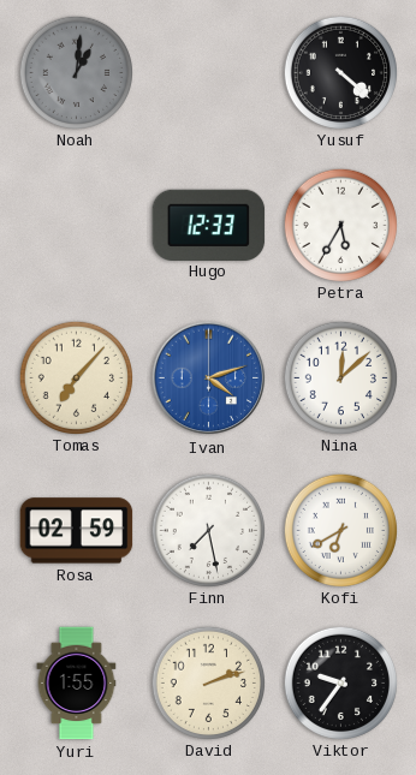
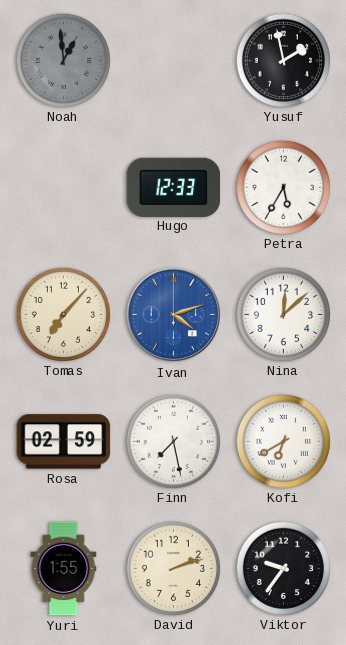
Noah: 1:01 -> 12:59 (63, 60)
Yusuf: 4:22 -> 1:58 (283, 60)
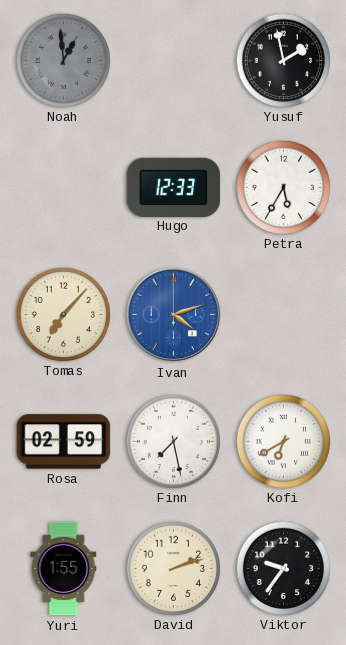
Nina: 12:08 -> none (283, 314)
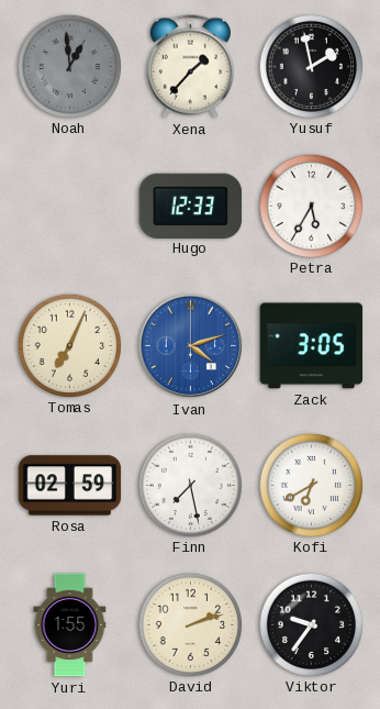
Xena: none -> 1:37 (190, 67)
Tomas: 7:07 -> 7:04 (69, 345)
Zack: none -> 3:05 (312, 346)
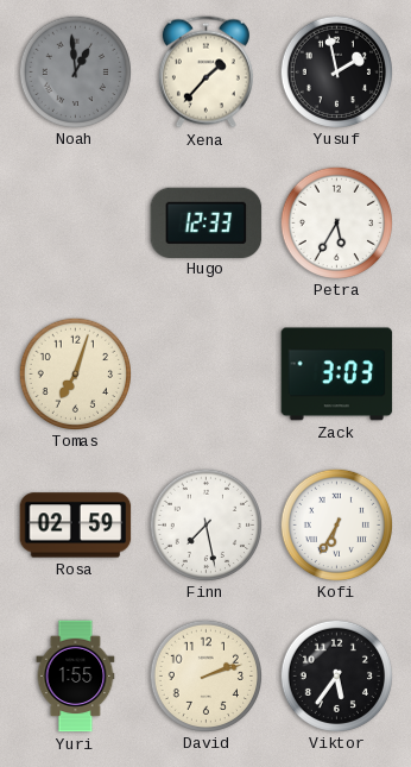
Tomas: 7:04 -> 7:03 (75, 373)
Ivan: 4:12 -> none (191, 346)
Zack: 3:05 -> 3:03 (337, 375)
Kofi: 6:40 -> 6:35 (336, 524)
Viktor: 9:36 -> 5:36 (336, 675)
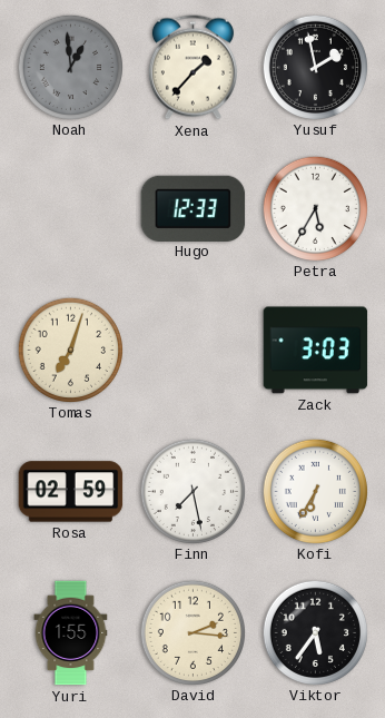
David: 2:12 -> 2:16 (192, 632)
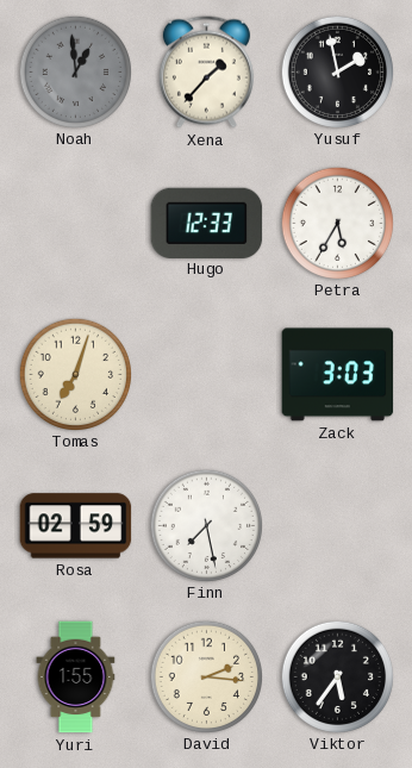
Kofi: 6:35 -> none (315, 491)
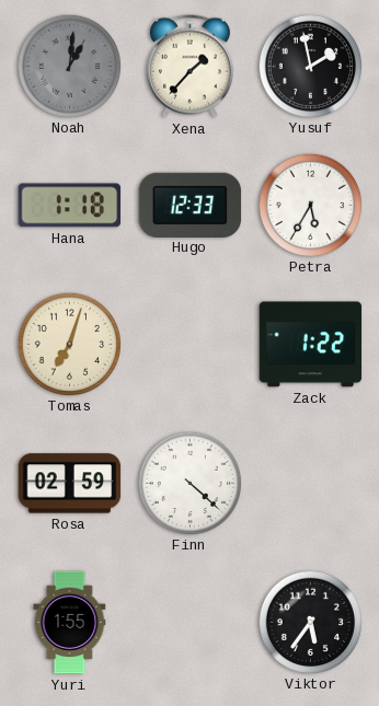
Noah: 12:59 -> 1:01 (69, 66)
Hana: none -> 1:18 (70, 206)
Zack: 3:03 -> 1:22 (311, 345)
Finn: 7:28 -> 4:22 (190, 483)
David: 2:16 -> none (206, 676)
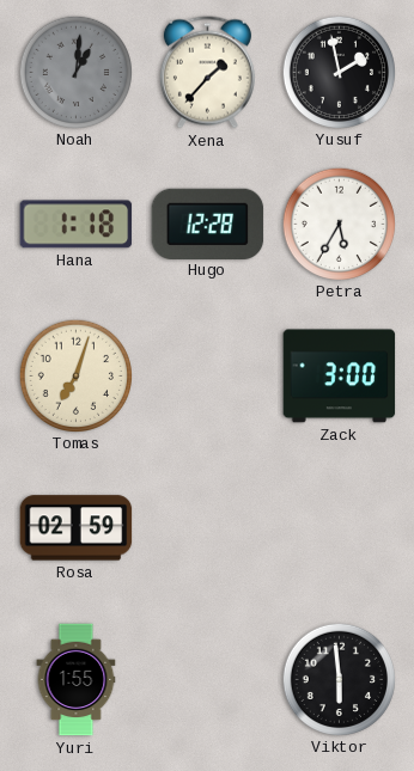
Hugo: 12:33 -> 12:28 (208, 224)
Zack: 1:22 -> 3:00 (340, 377)
Finn: 4:22 -> none (190, 483)
Viktor: 5:36 -> 5:59 (339, 679)
